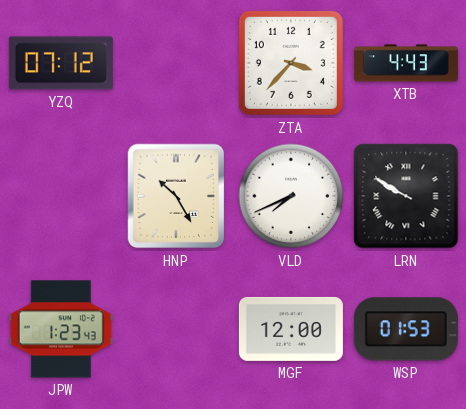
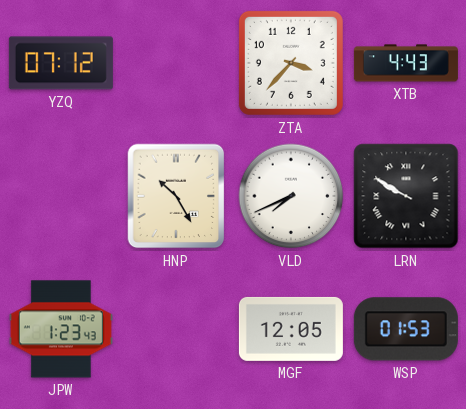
MGF: 12:00 -> 12:05 (291, 329)
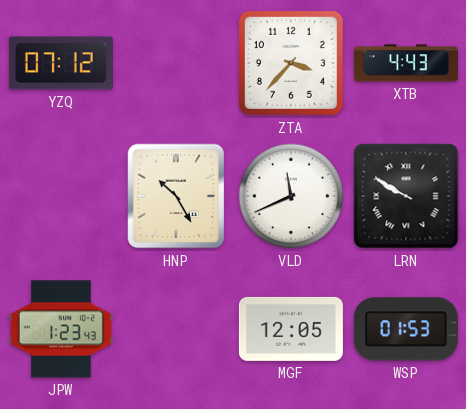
VLD: 7:41 -> 11:41 (291, 196)
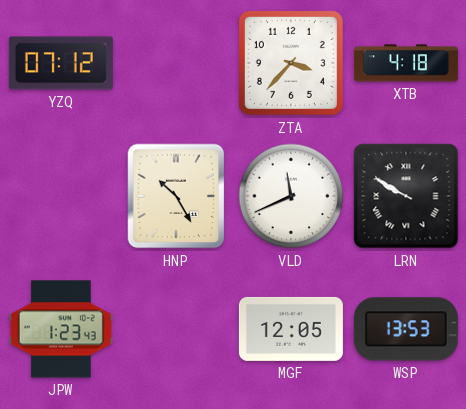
XTB: 4:43 -> 4:18 (406, 63)
WSP: 01:53 -> 13:53 (406, 329)
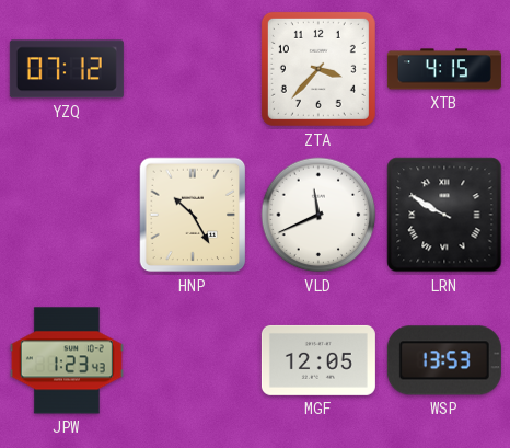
XTB: 4:18 -> 4:15 (444, 69)
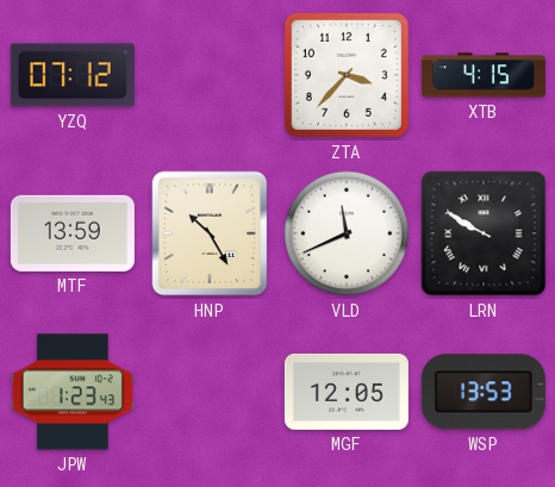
MTF: none -> 13:59 (73, 233)
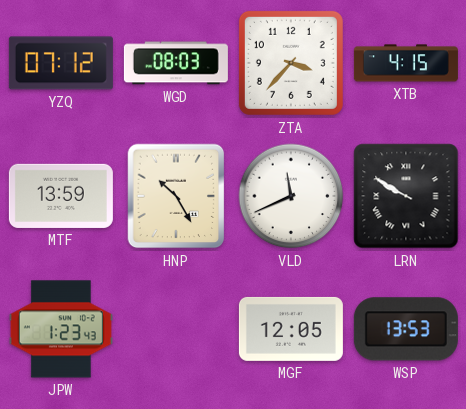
WGD: none -> 08:03 (176, 63)
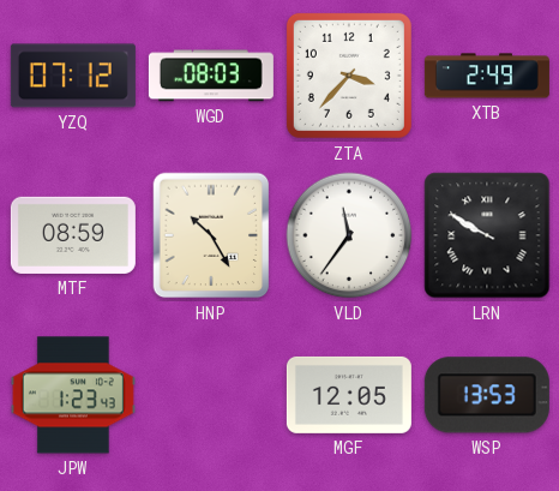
XTB: 4:15 -> 2:49 (487, 76)
MTF: 13:59 -> 08:59 (73, 235)
VLD: 11:41 -> 11:36 (349, 235)
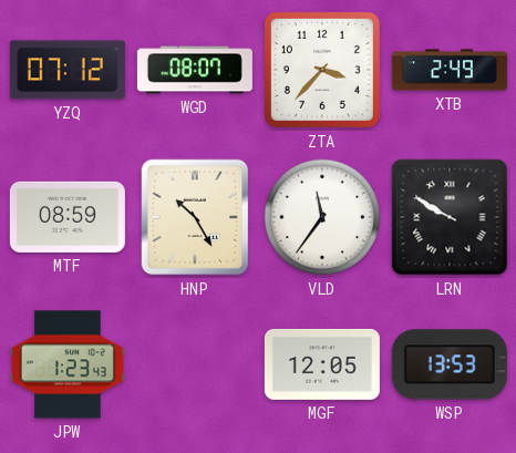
WGD: 08:03 -> 08:07 (195, 70)
